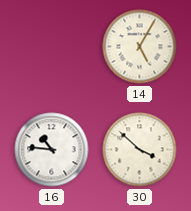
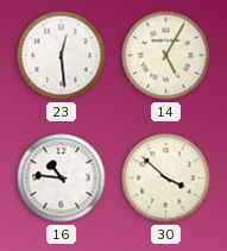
23: none -> 12:29 (62, 56)
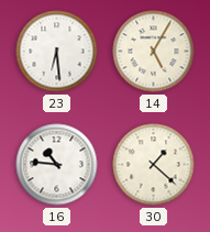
23: 12:29 -> 6:29 (57, 52)
30: 3:52 -> 1:22 (154, 165)
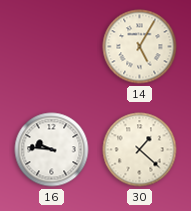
23: 6:29 -> none (57, 52)
16: 10:46 -> 9:46 (52, 150)
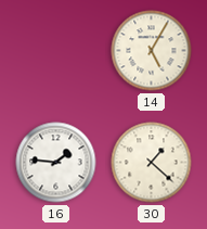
16: 9:46 -> 1:46 (56, 163)
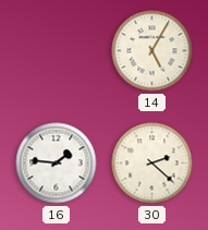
30: 1:22 -> 2:22 (152, 164)
